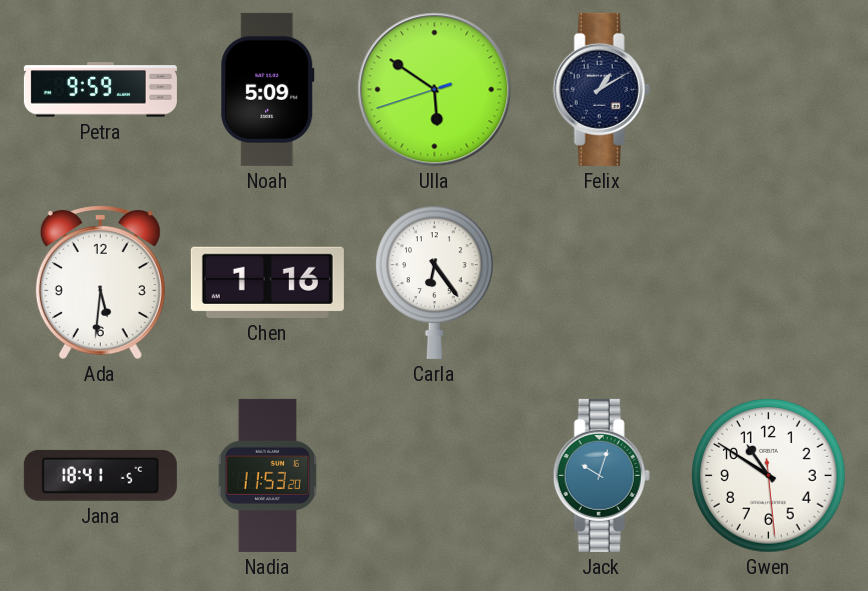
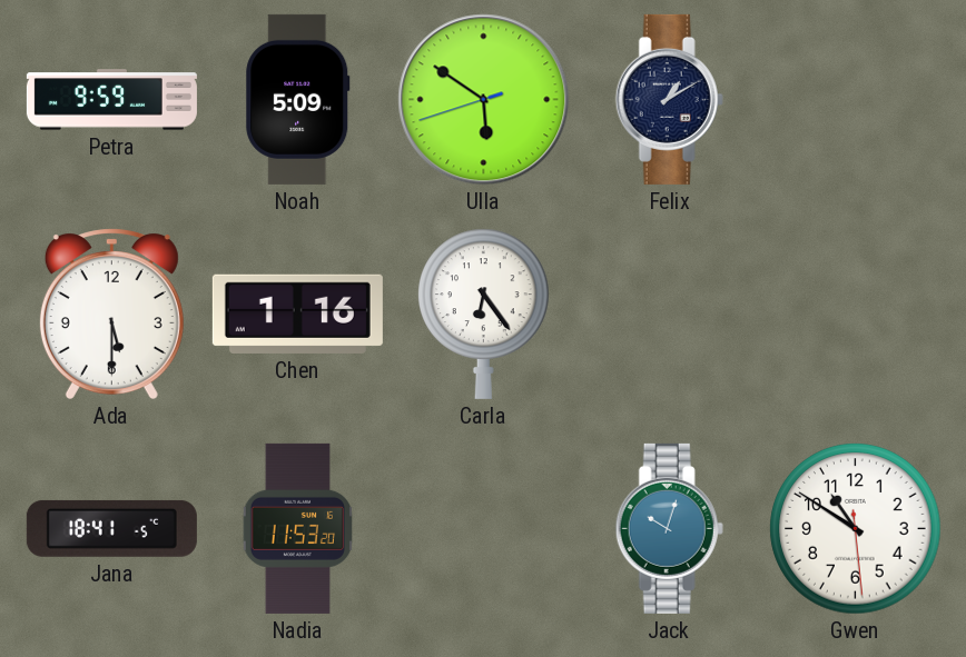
Ada: 5:31 -> 5:30 (111, 313)
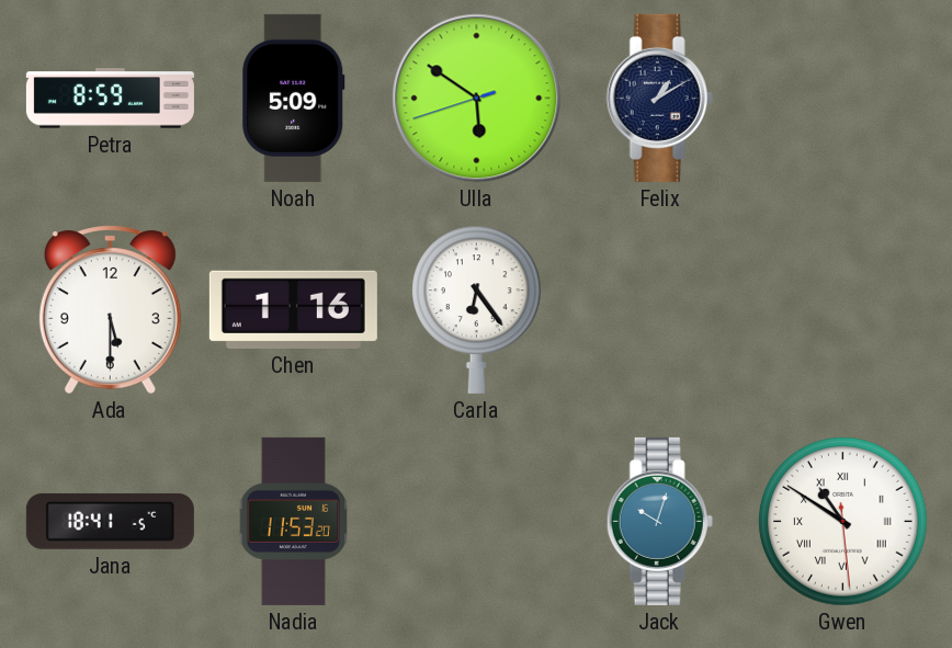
Petra: 9:59 -> 8:59 (110, 99)
Gwen numerals: Arabic -> Roman (843, 522)
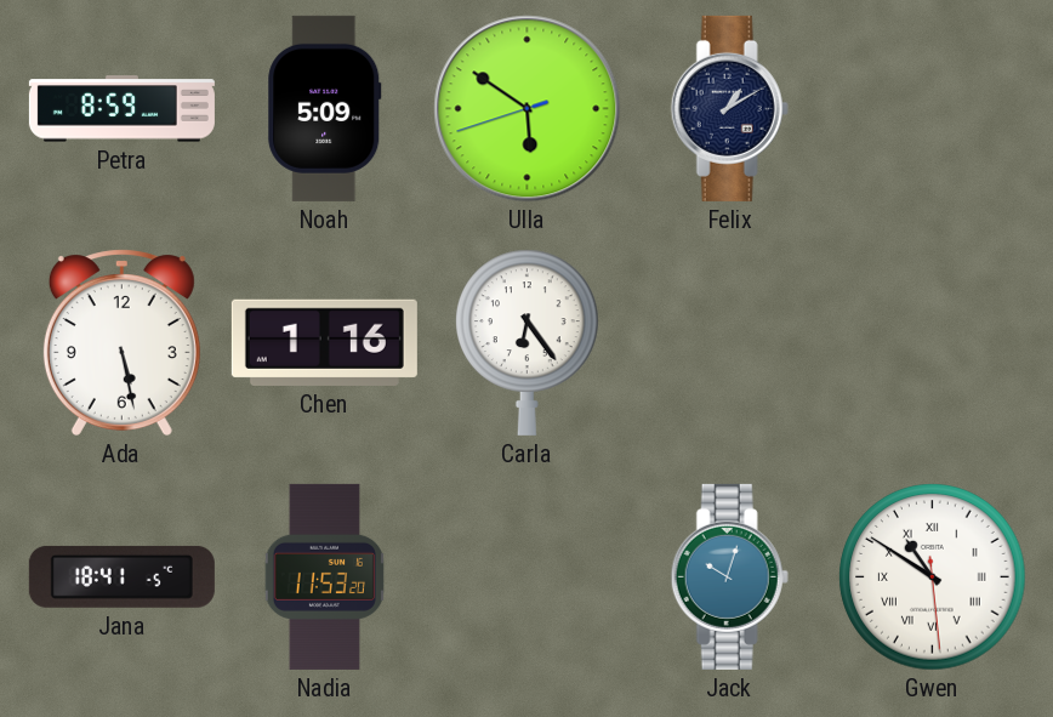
Ada: 5:30 -> 5:28 (121, 342)
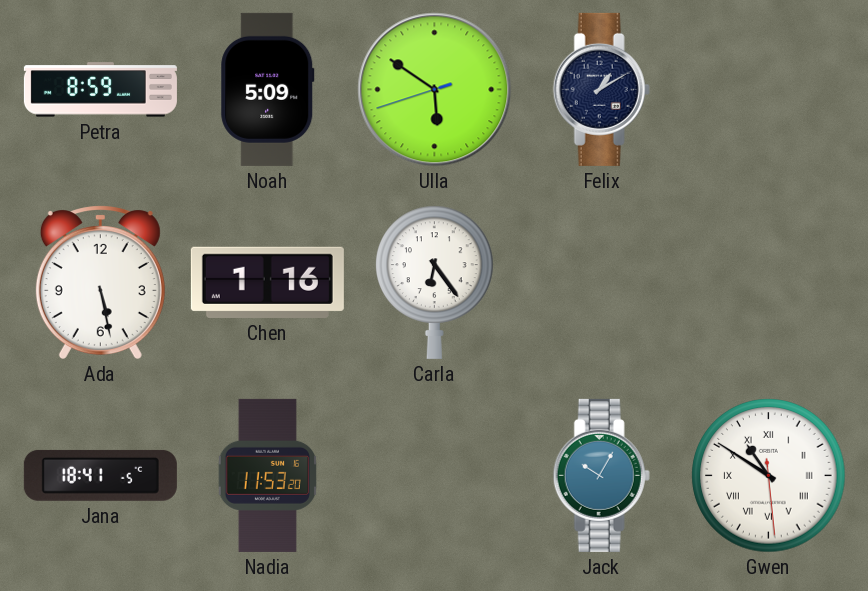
Jack: 10:03 -> 10:05 (601, 475)
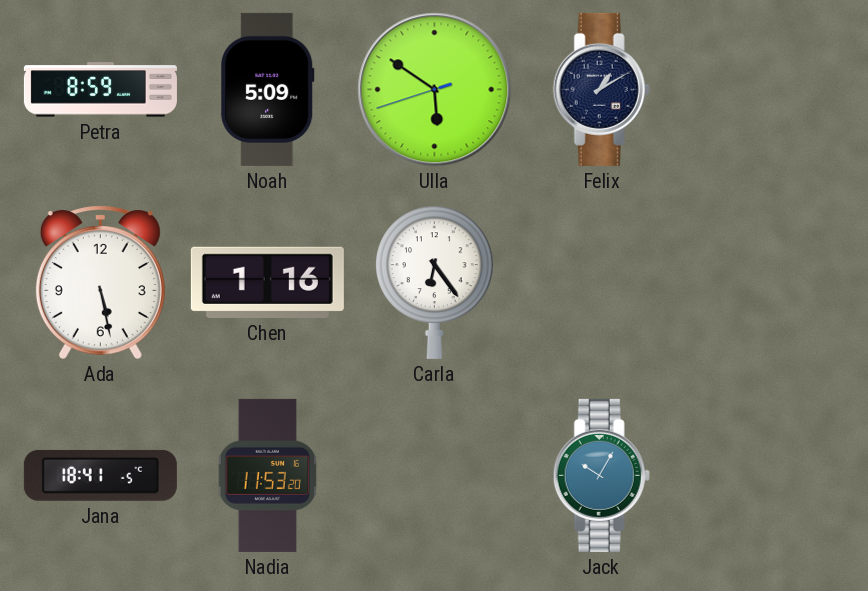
Gwen: 10:50 -> none (769, 476)
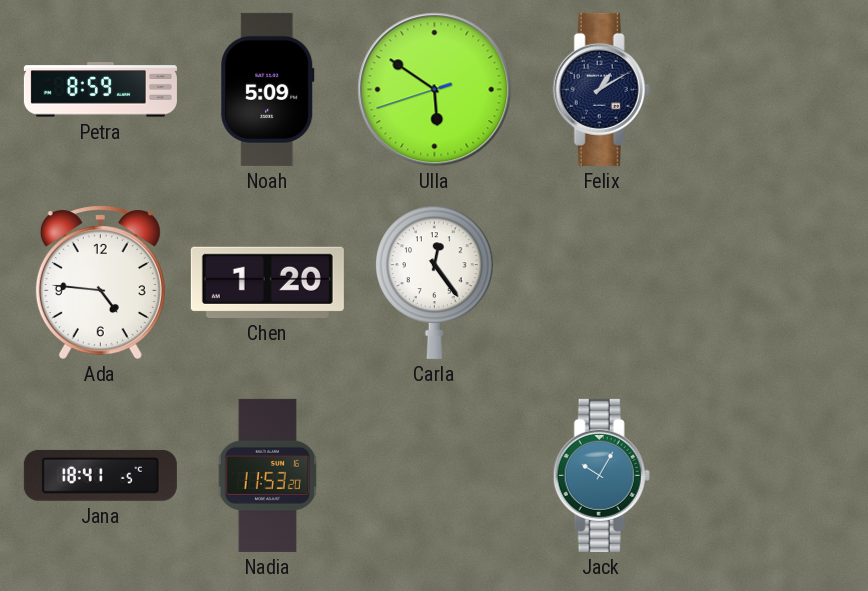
Ada: 5:28 -> 4:46 (100, 282)
Chen: 1:16 -> 1:20 (267, 282)
Carla: 6:24 -> 12:24 (435, 282)
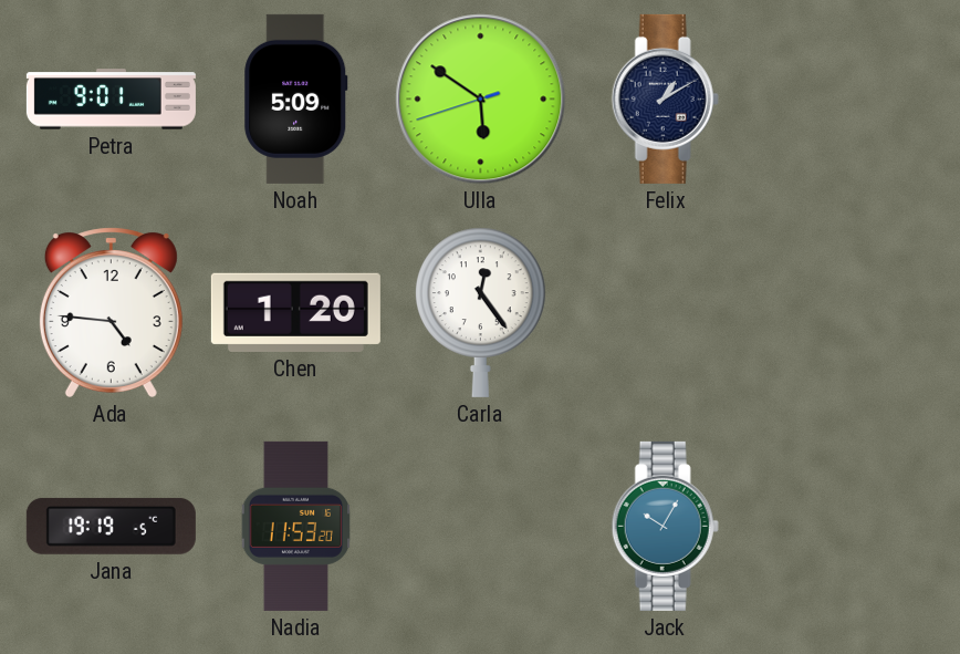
Petra: 8:59 -> 9:01 (111, 100)
Jana: 18:41 -> 19:19 (111, 526)
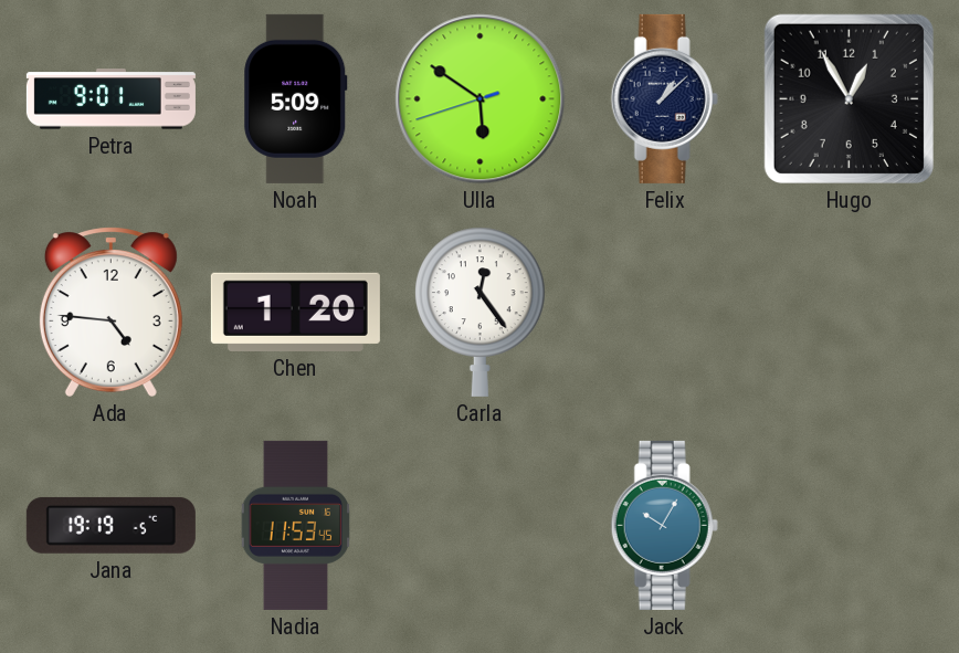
Felix: 1:10 -> 1:08 (664, 98)
Hugo: none -> 12:55 (849, 98)
Nadia: 11:53:20 -> 11:53:45 (295, 525)
